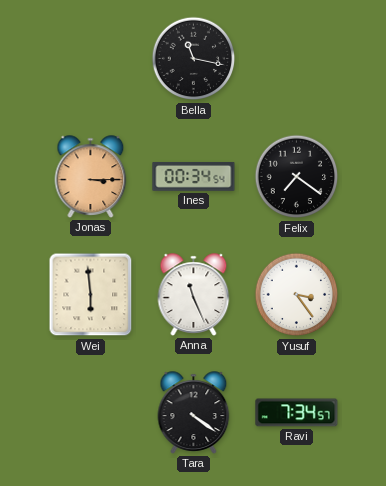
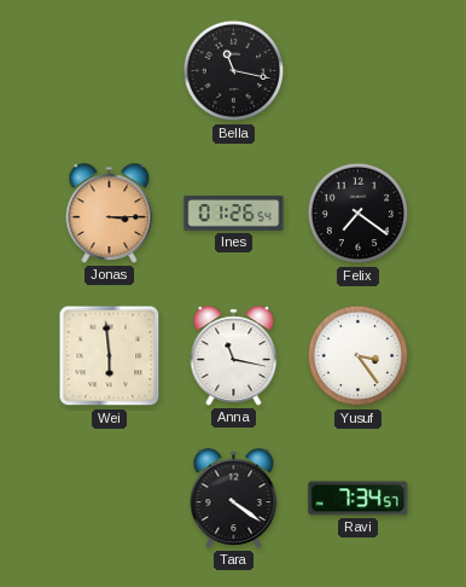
Ines: 00:34 -> 01:26 (234, 213)
Anna: 11:26 -> 11:17 (234, 356)
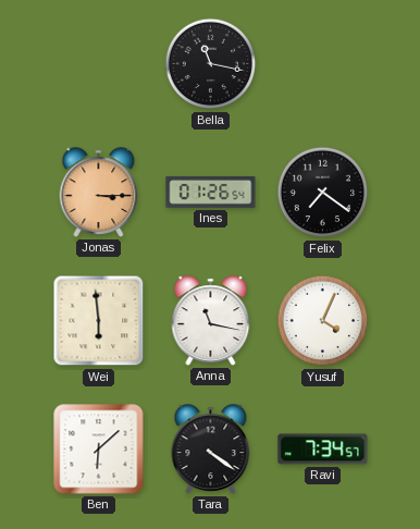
Yusuf: 3:24 -> 4:04 (323, 321)
Ben: none -> 6:08 (99, 450)
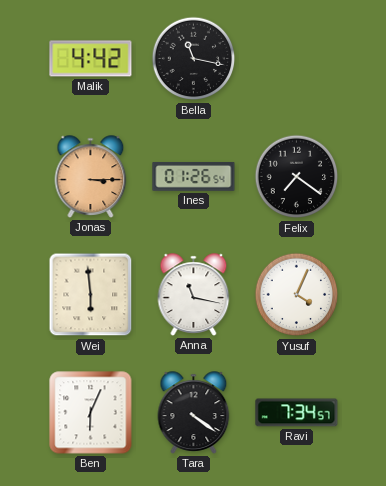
Malik: none -> 4:42 (91, 59)
Ben: 6:08 -> 6:04 (91, 413)
